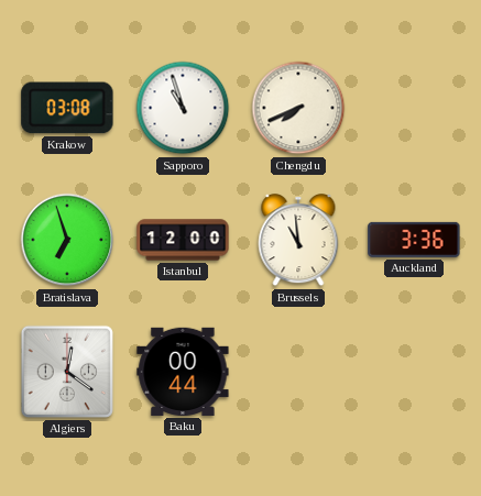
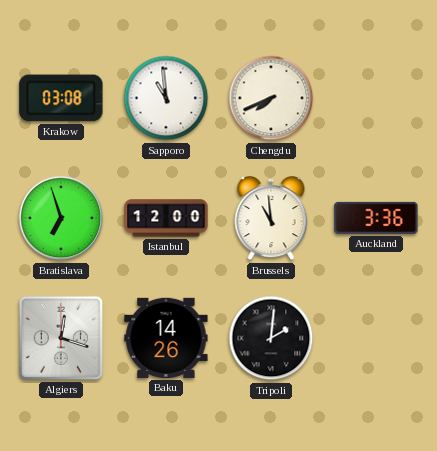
Sapporo: 10:57 -> 10:59 (166, 98)
Algiers: 12:21 -> 12:18 (61, 338)
Baku: 00:44 -> 14:26 (166, 338)
Tripoli: none -> 2:01 (271, 338)
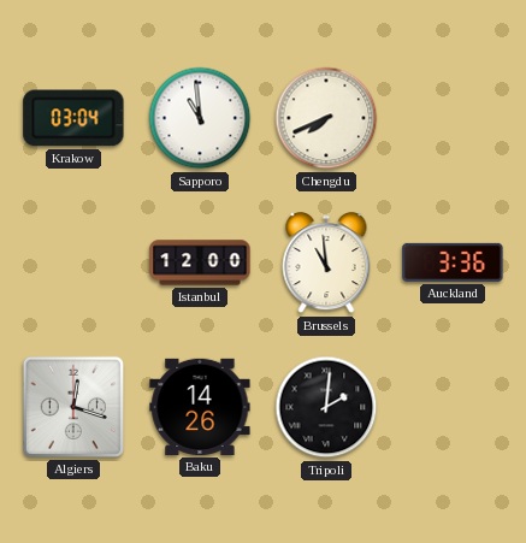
Krakow: 03:08 -> 03:04 (73, 118)
Bratislava: 6:57 -> none (61, 218)
